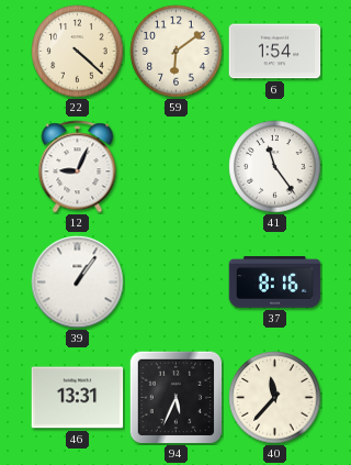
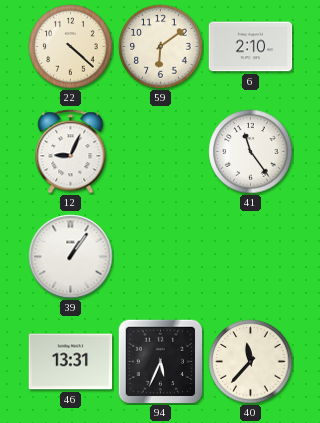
6: 1:54 -> 2:10 (251, 47)
37: 8:16 -> none (275, 283)
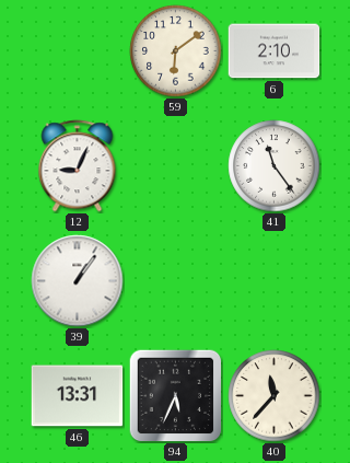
22: 4:22 -> none (71, 47)
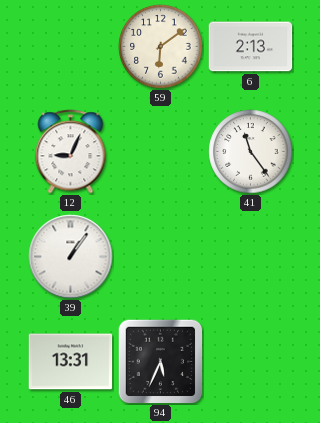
6: 2:10 -> 2:13 (251, 47)
40: 11:37 -> none (275, 396)
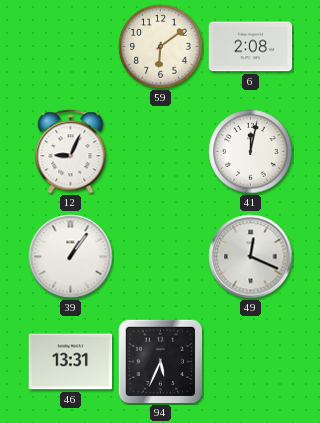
6: 2:13 -> 2:08 (251, 47)
41: 11:24 -> 12:02 (251, 152)
49: none -> 12:19 (251, 257)
